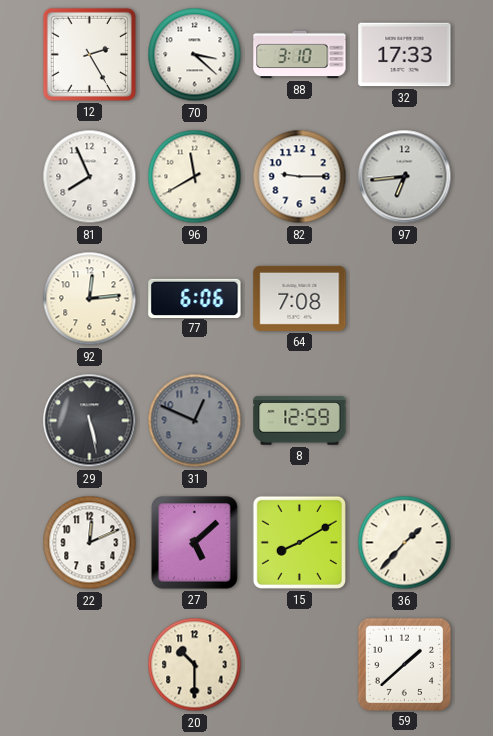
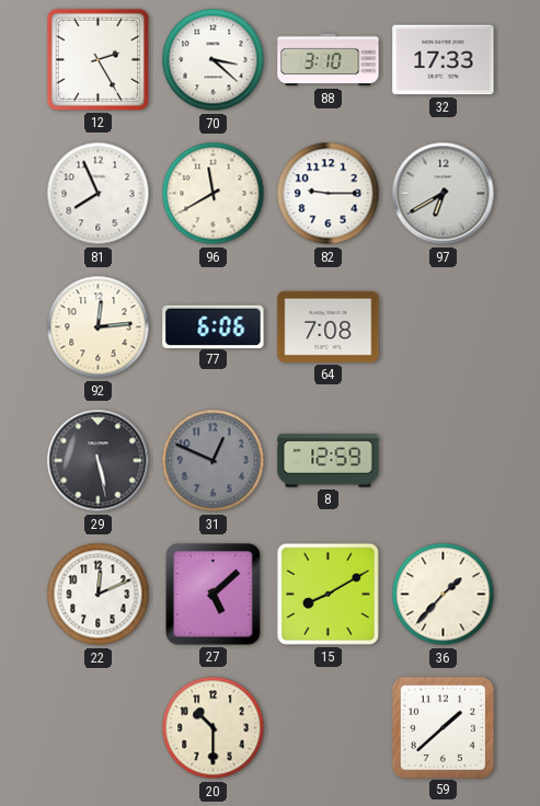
97: 6:44 -> 6:40 (444, 194)
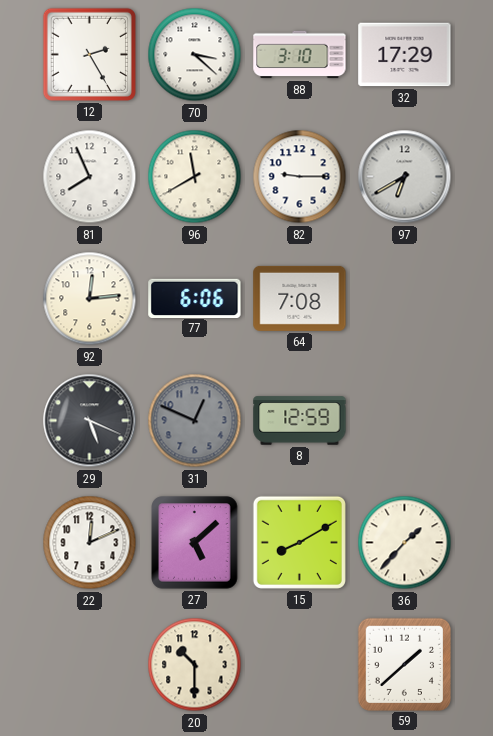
32: 17:33 -> 17:29 (405, 55)
29: 5:28 -> 5:19 (90, 421)
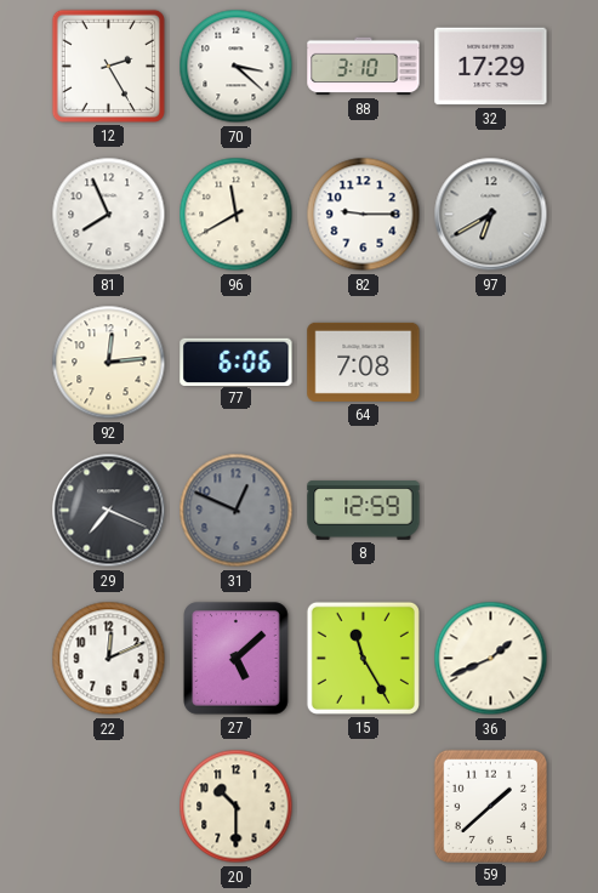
29: 5:19 -> 7:19 (109, 511)
15: 8:10 -> 11:25 (363, 658)
36: 1:37 -> 1:41 (491, 659)
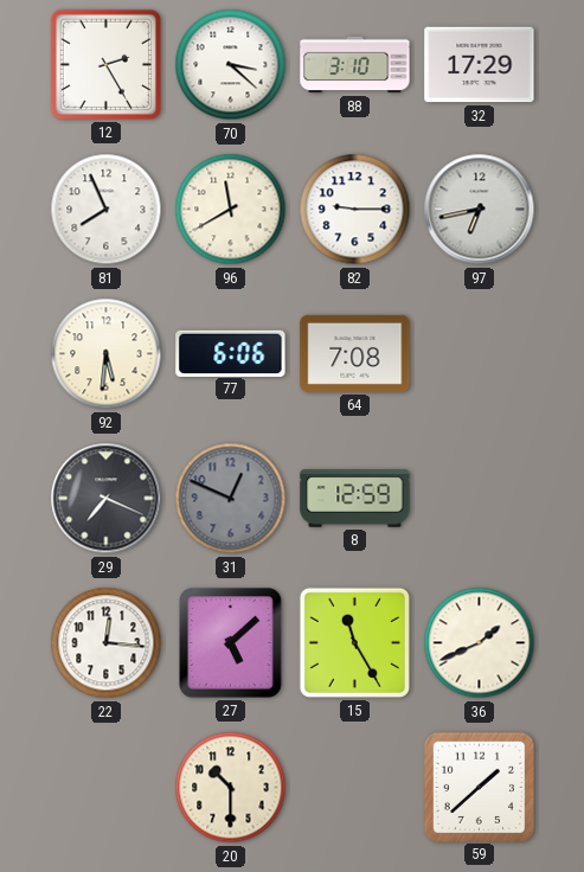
97: 6:40 -> 6:43 (480, 210)
92: 12:14 -> 5:31 (107, 354)
22: 12:11 -> 12:16 (107, 643)
